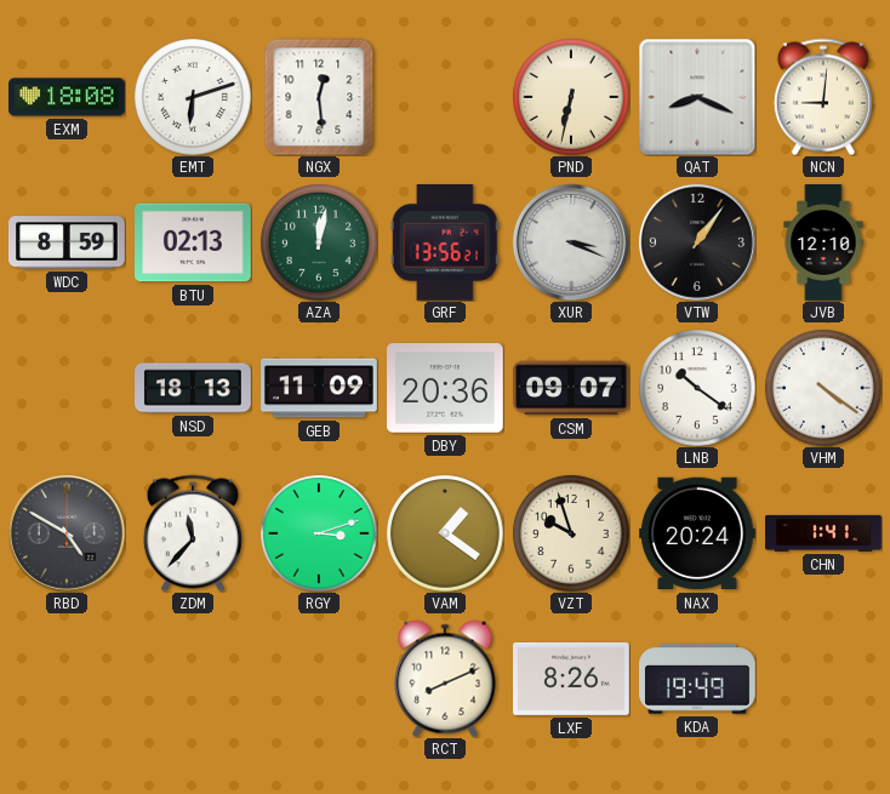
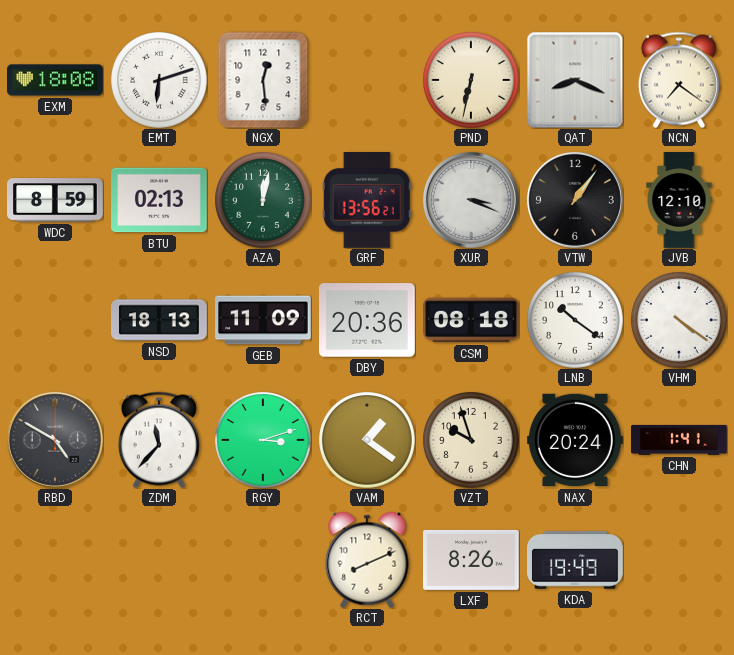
NCN: 9:01 -> 7:21 (679, 80)
CSM: 09:07 -> 08:18 (472, 320)
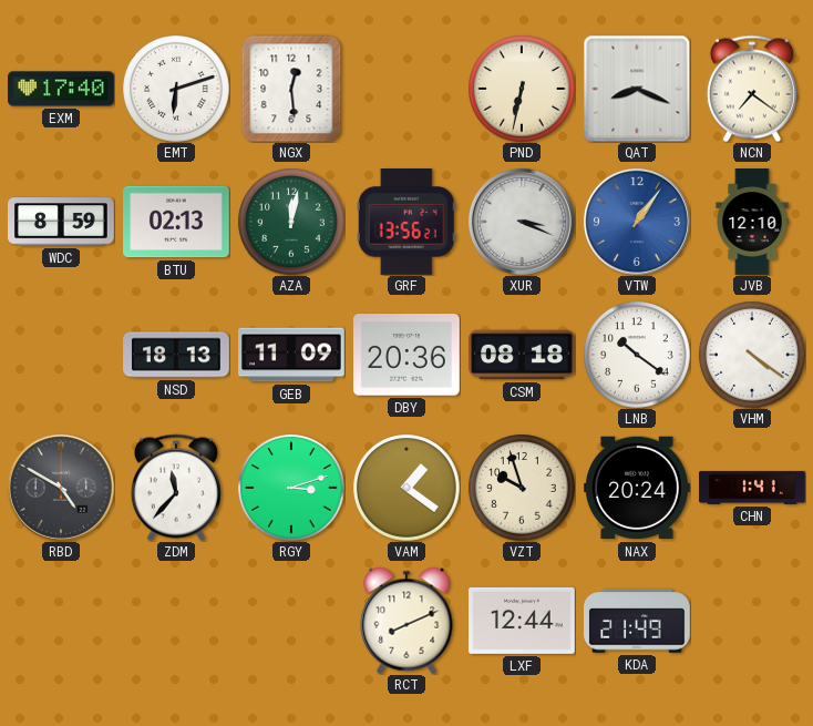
EXM: 18:08 -> 17:40 (61, 89)
VTW dial: black -> blue (637, 222)
LXF: 8:26 -> 12:44 (523, 621)
KDA: 19:49 -> 21:49 (638, 621)
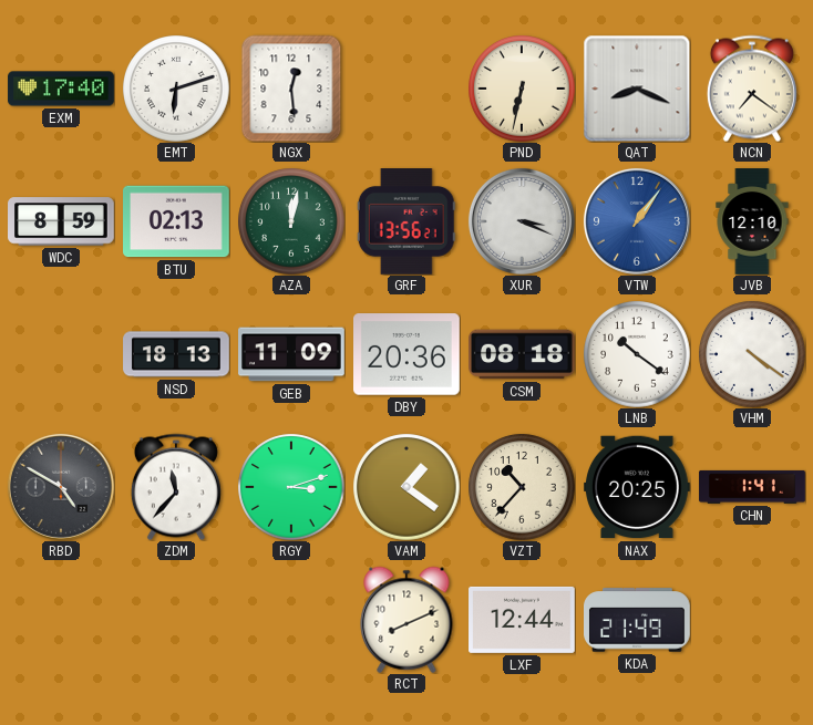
VZT: 9:57 -> 10:37 (522, 487)
NAX: 20:24 -> 20:25 (638, 487)
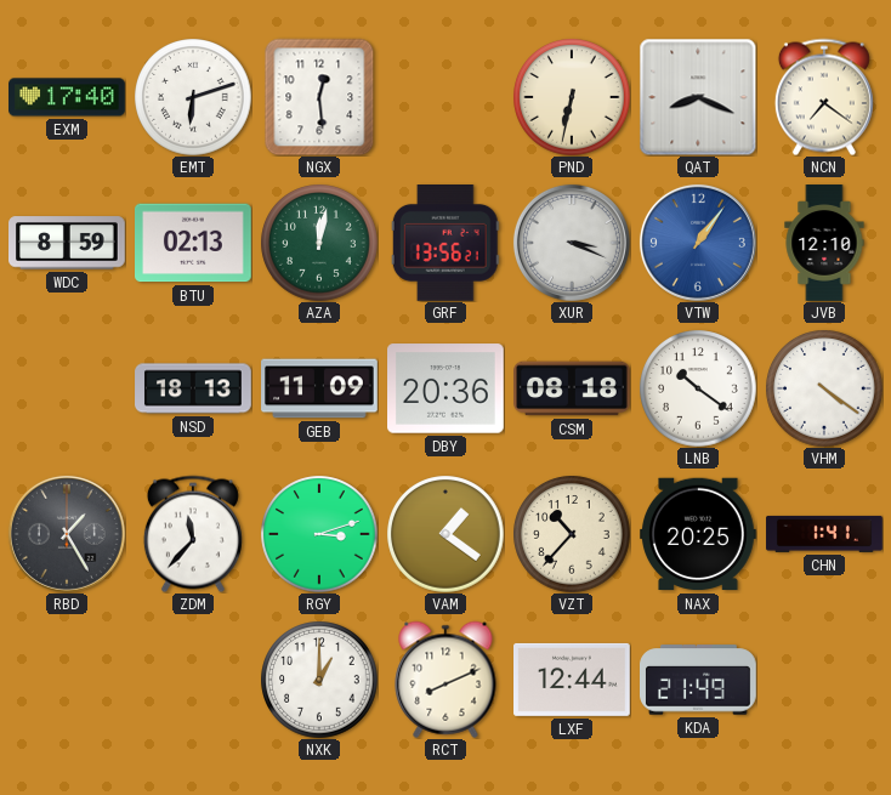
RBD: 4:50 -> 1:25 (67, 534)
NXK: none -> 1:00 (319, 680)
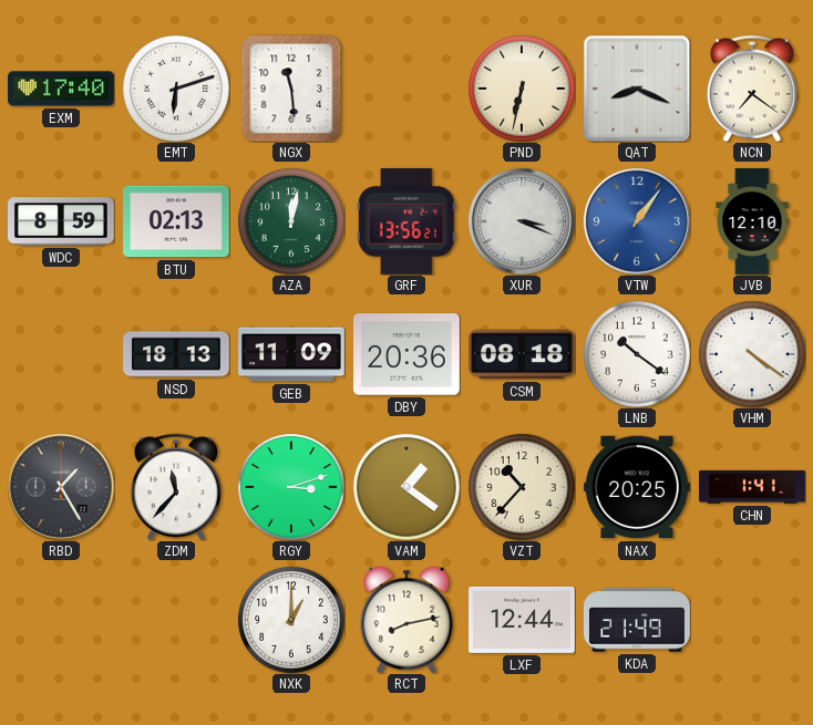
NGX: 12:29 -> 11:29 (291, 89)
RCT: 8:11 -> 8:13 (406, 620)
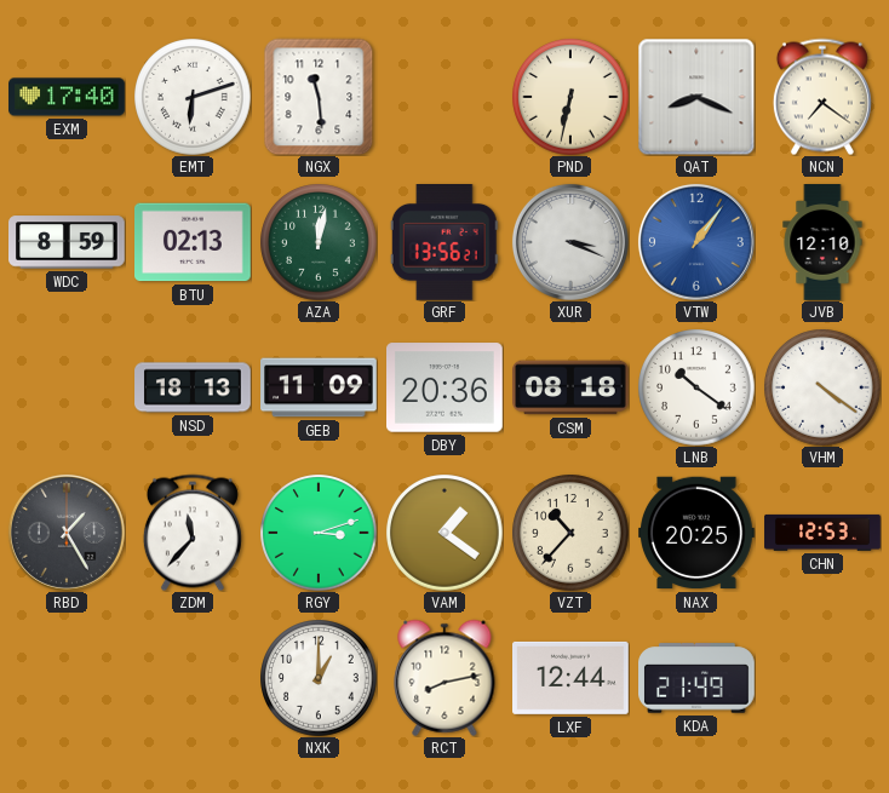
CHN: 1:41 -> 12:53 (822, 533)
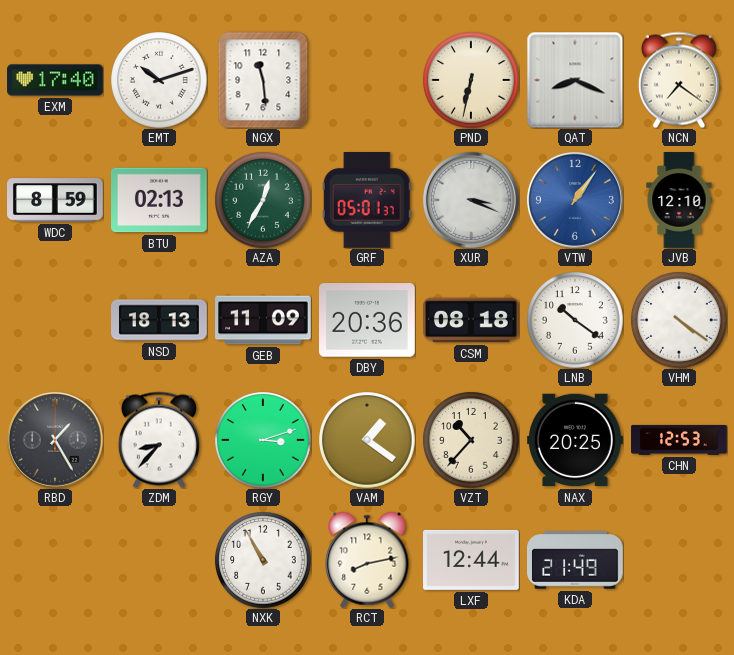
EMT: 6:12 -> 10:12 (159, 80)
AZA: 12:02 -> 12:35 (263, 200)
GRF: 13:56 -> 05:01 (367, 201)
ZDM: 11:37 -> 8:37 (159, 440)
NXK: 1:00 -> 10:55 (263, 560)
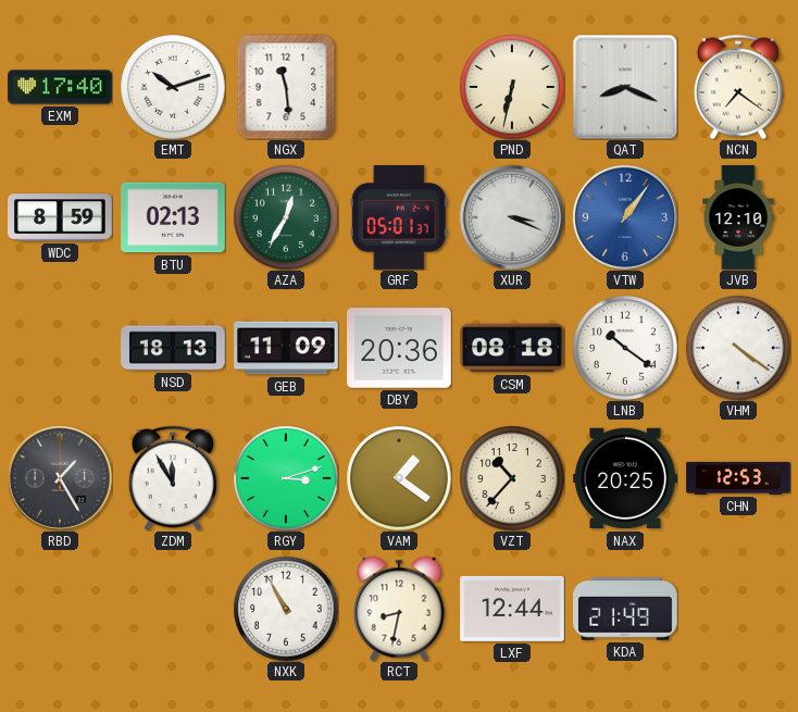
ZDM: 8:37 -> 11:55 (173, 478)
RCT: 8:13 -> 8:32 (399, 609)
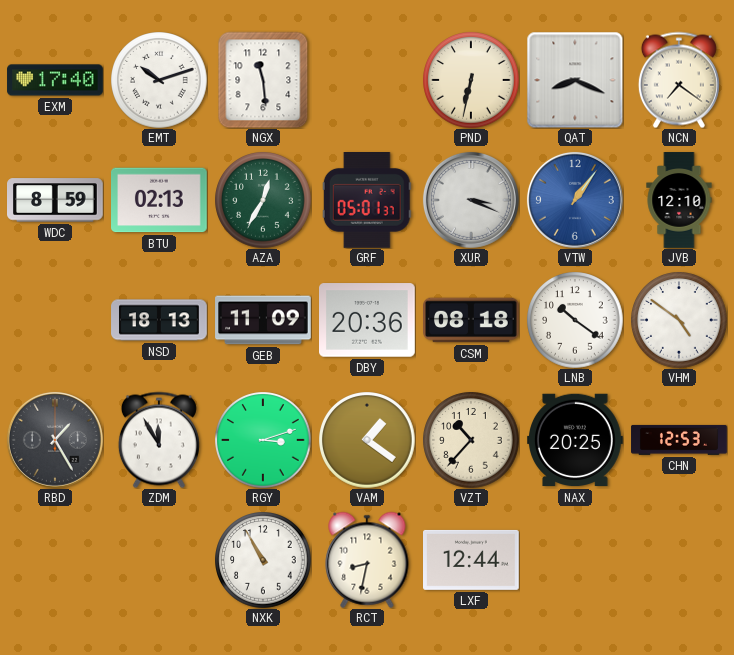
VHM: 4:21 -> 4:51 (679, 320)
KDA: 21:49 -> none (626, 609)
